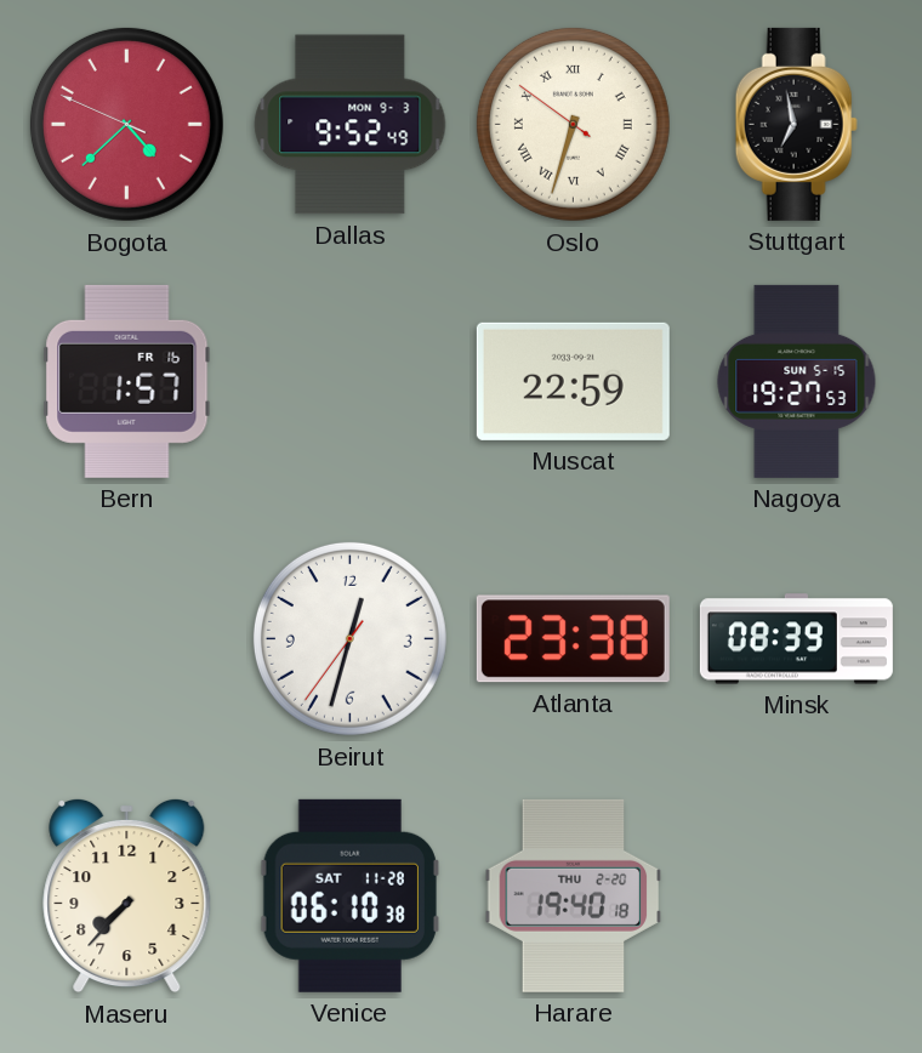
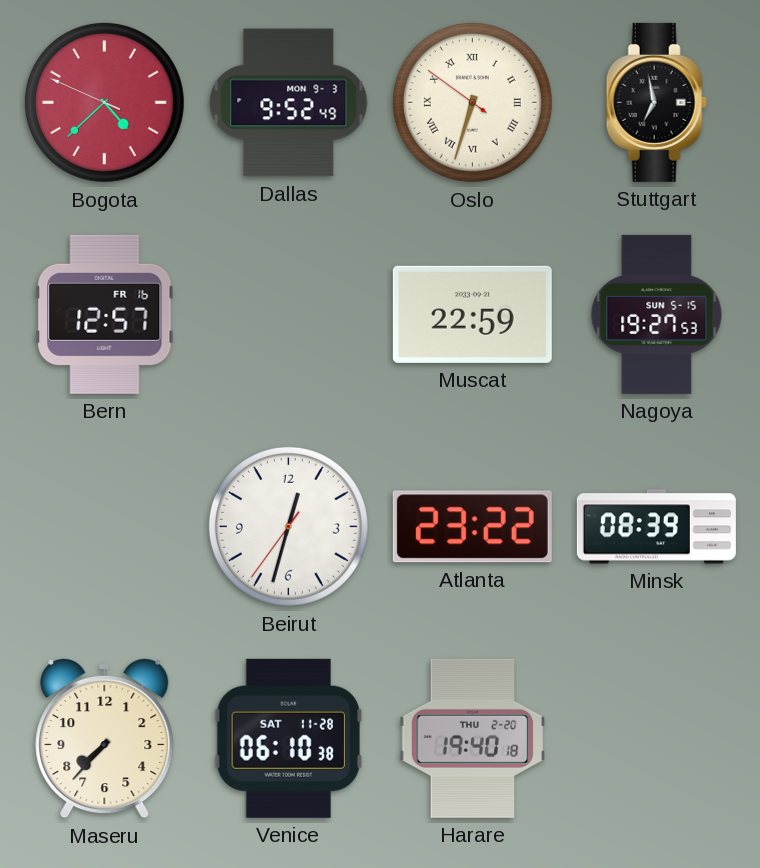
Bern: 1:57 -> 12:57 (105, 314)
Atlanta: 23:38 -> 23:22 (472, 527)
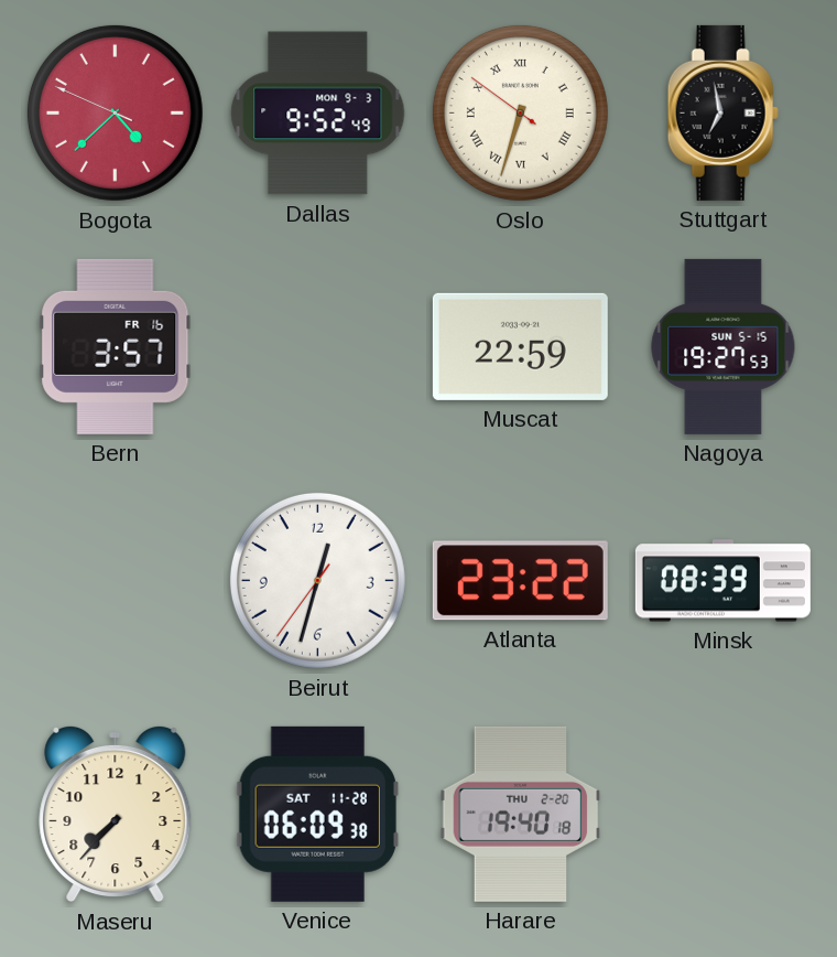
Bern: 12:57 -> 3:57 (116, 346)
Venice: 06:10 -> 06:09 (317, 814)
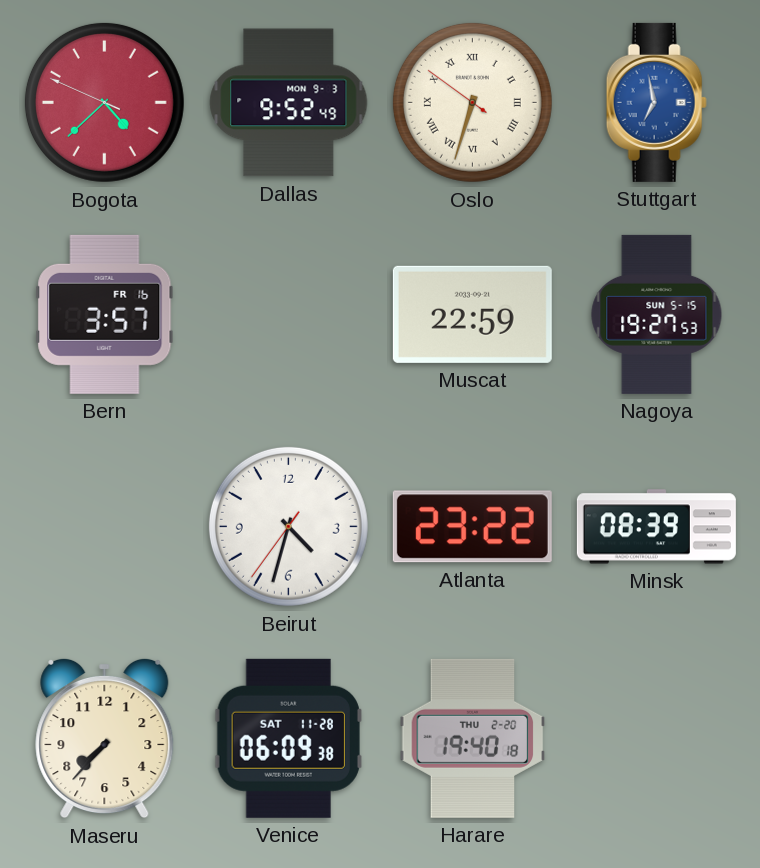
Stuttgart dial: black -> blue (656, 102)
Beirut: 12:32 -> 4:32 (288, 526)
